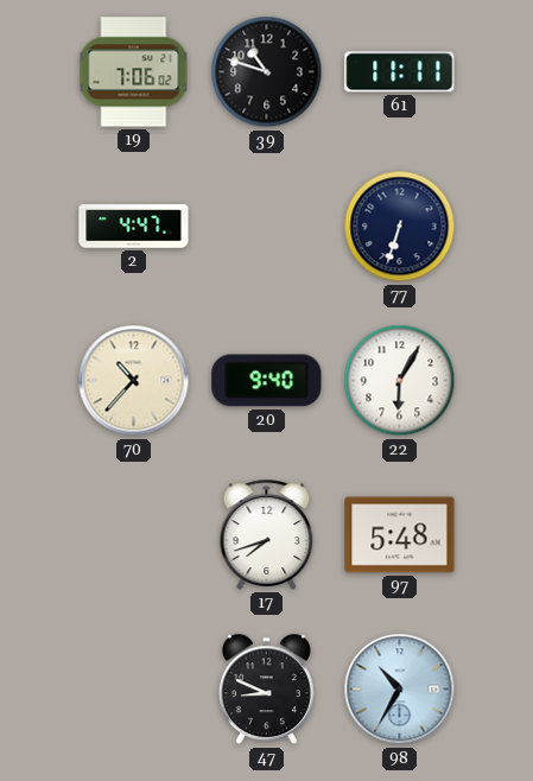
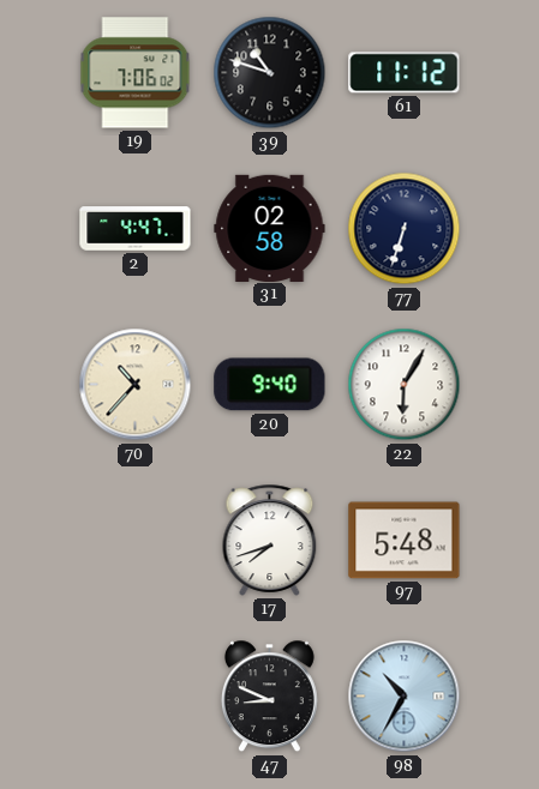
61: 11:11 -> 11:12 (405, 73)
31: none -> 02:58 (270, 228)
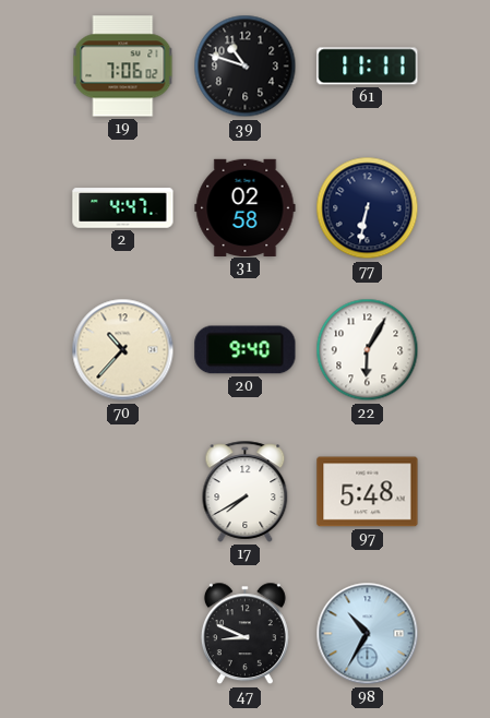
61: 11:12 -> 11:11 (368, 67)
77: 6:33 -> 6:32 (368, 208)
17: 7:42 -> 7:40 (246, 491)
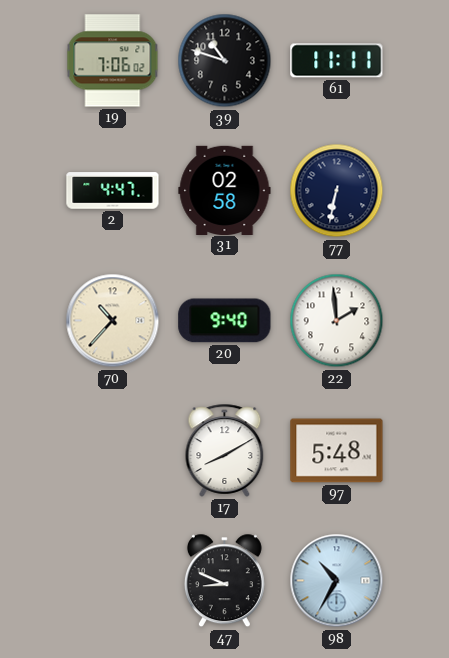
22: 6:05 -> 1:59 (337, 321)
17: 7:40 -> 8:10 (225, 450)
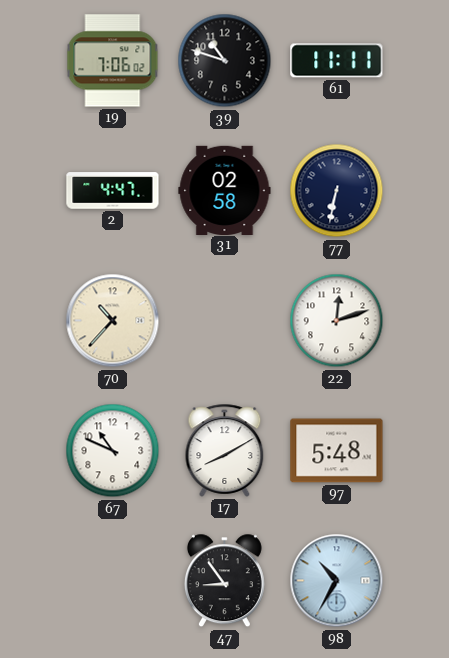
20: 9:40 -> none (225, 321)
22: 1:59 -> 12:12 (337, 321)
67: none -> 10:49 (113, 451)
47: 8:49 -> 8:54 (224, 581)
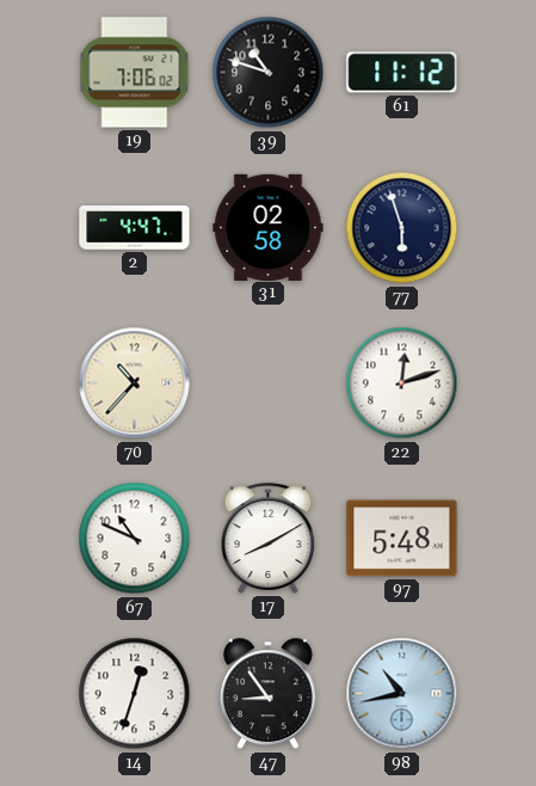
61: 11:11 -> 11:12 (402, 73)
77: 6:32 -> 5:57 (402, 228)
14: none -> 12:33 (135, 694)
98: 10:35 -> 10:43 (402, 694)
